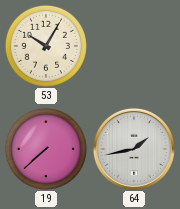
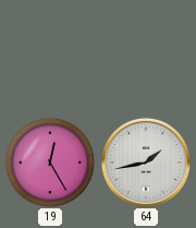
53: 10:05 -> none (45, 45)
19: 7:38 -> 12:25 (49, 161)
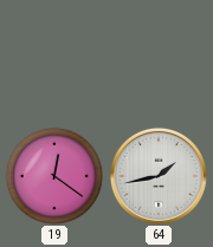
19: 12:25 -> 12:21 (53, 175)
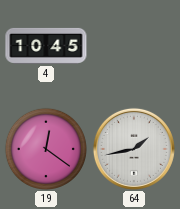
4: none -> 10:45 (46, 46)
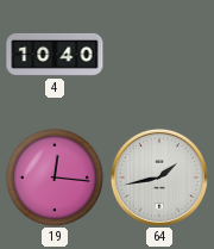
4: 10:45 -> 10:40 (55, 55)
19: 12:21 -> 12:16 (53, 176)
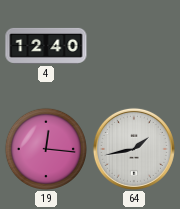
4: 10:40 -> 12:40 (46, 46)
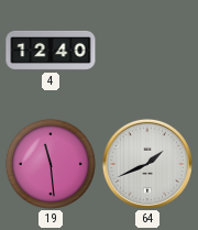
19: 12:16 -> 11:29 (50, 163)
64: 1:43 -> 1:41 (147, 164)
